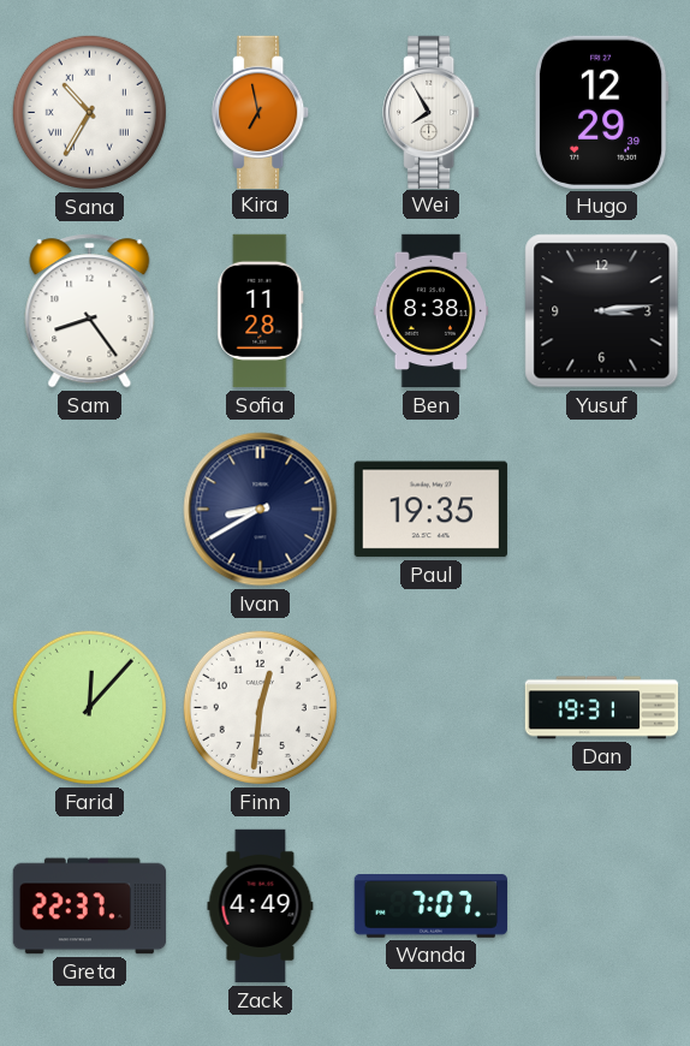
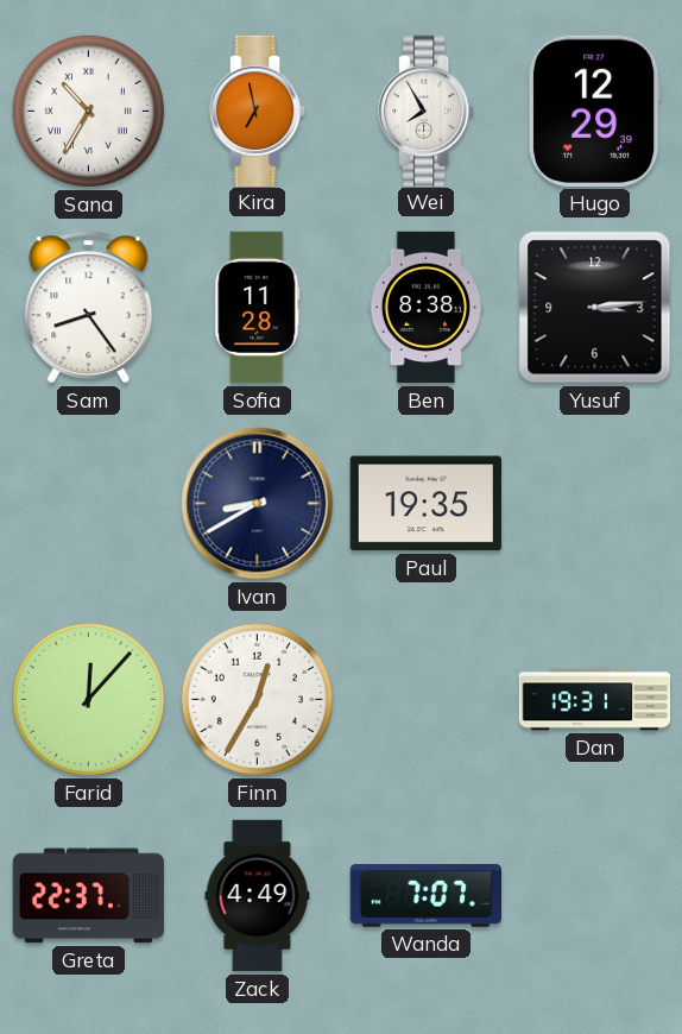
Finn: 12:31 -> 12:35 (257, 699)
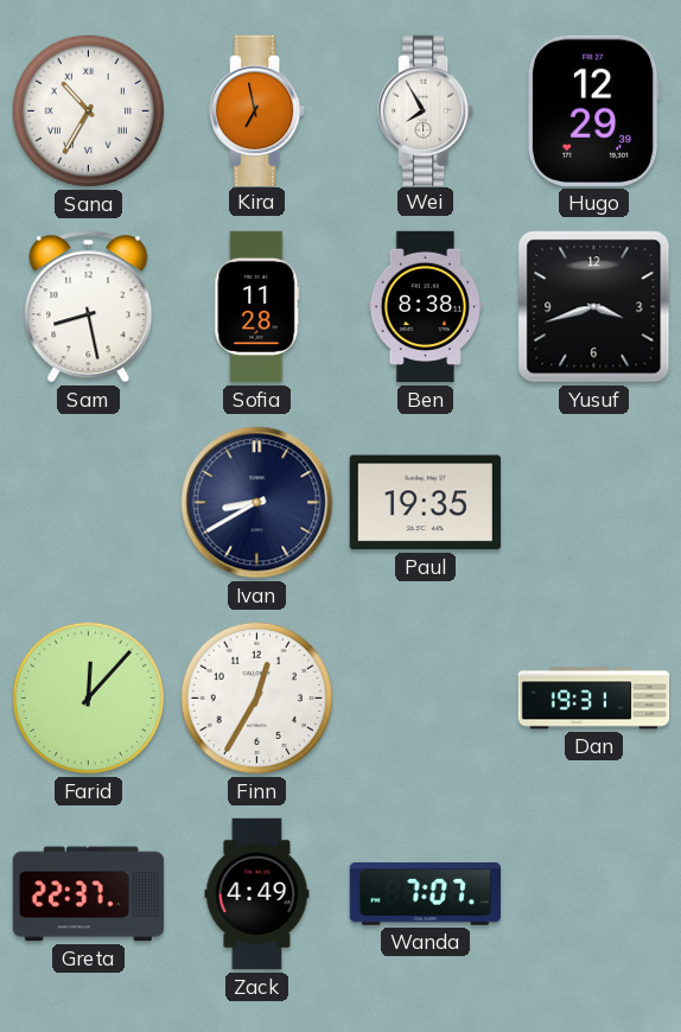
Sam: 8:24 -> 8:28 (89, 307)
Yusuf: 3:14 -> 3:42 (594, 307)
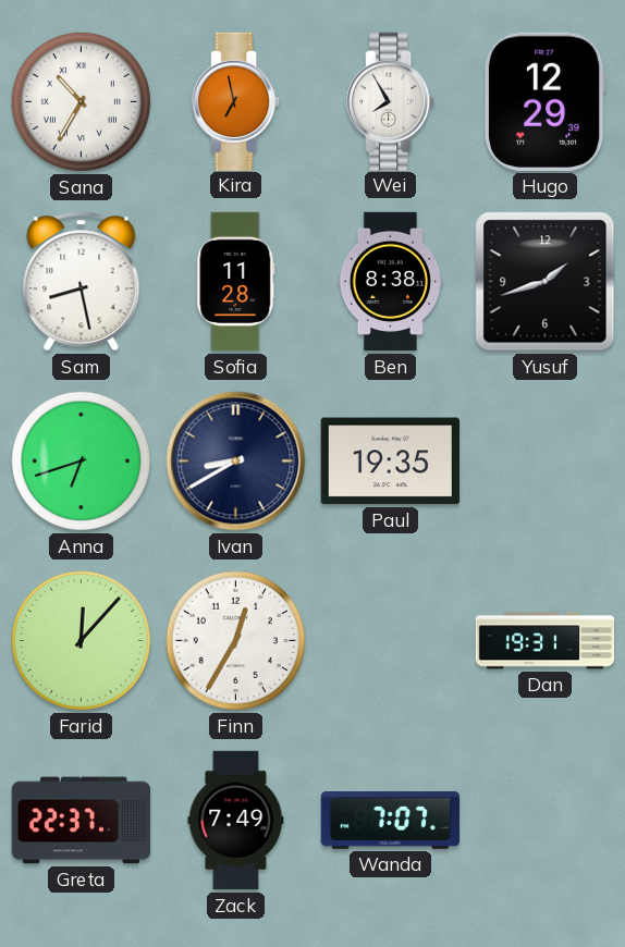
Yusuf: 3:42 -> 1:42 (546, 282)
Anna: none -> 6:42 (81, 460)
Zack: 4:49 -> 7:49 (236, 821)
